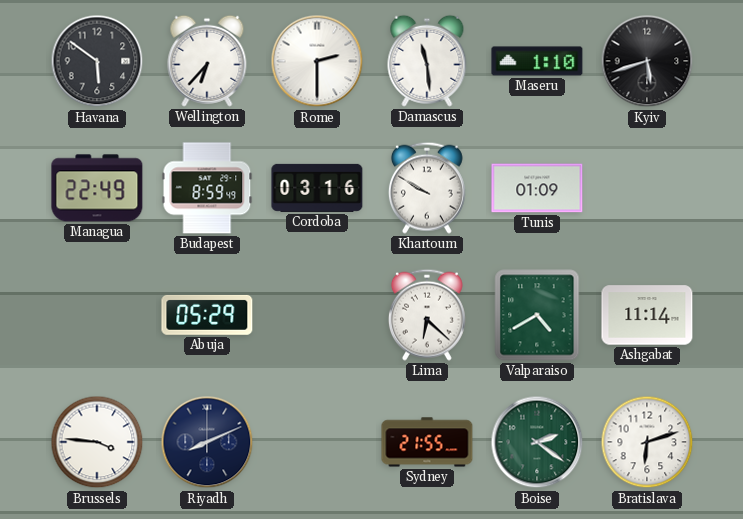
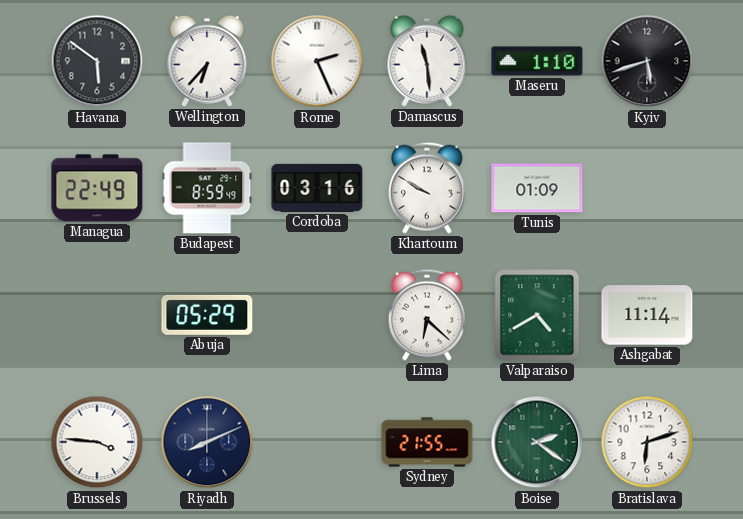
Rome: 2:30 -> 2:26 (317, 61)
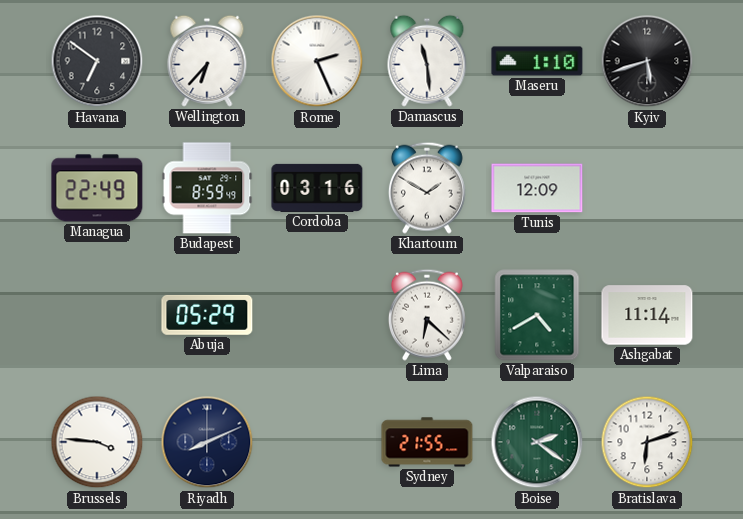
Havana: 5:51 -> 6:51 (97, 61)
Khartoum: 9:50 -> 1:50 (427, 188)
Tunis: 01:09 -> 12:09 (537, 188)
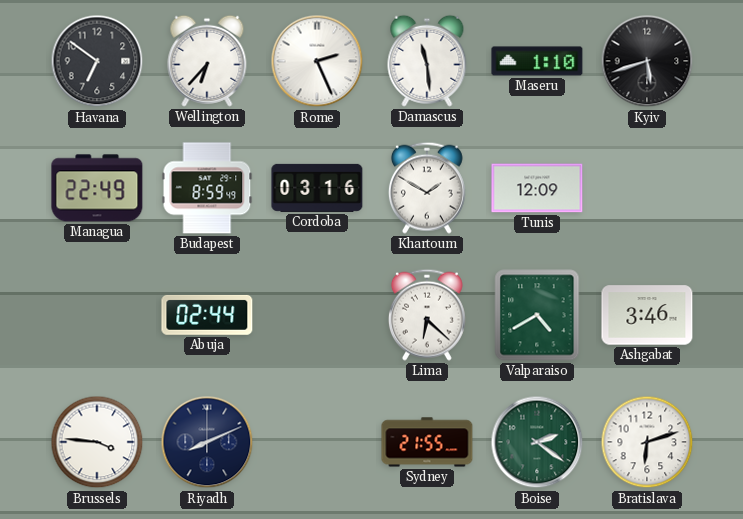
Abuja: 05:29 -> 02:44 (207, 315)
Ashgabat: 11:14 -> 3:46 (647, 315)
